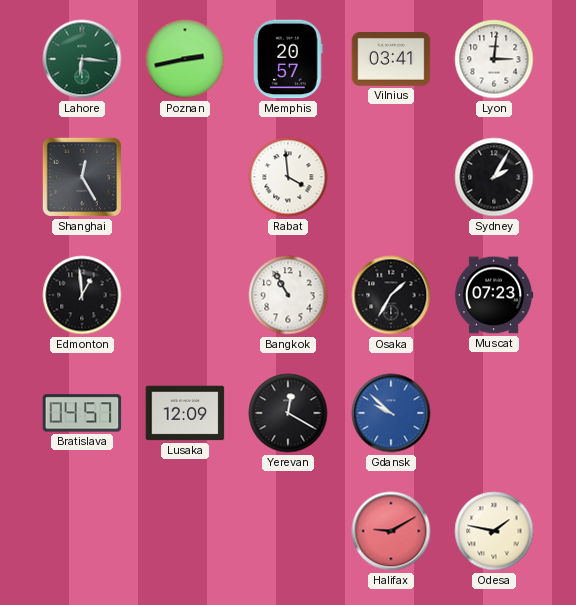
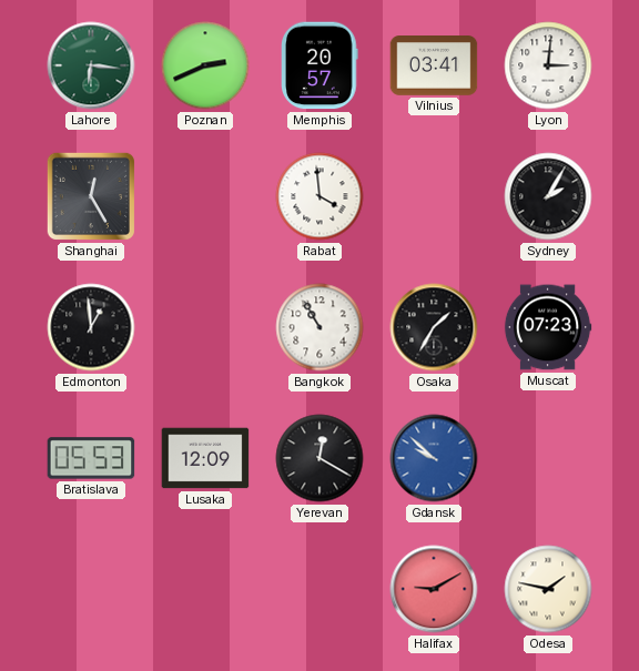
Poznan: 2:43 -> 2:41 (205, 65)
Bratislava: 04:57 -> 05:53 (91, 458)
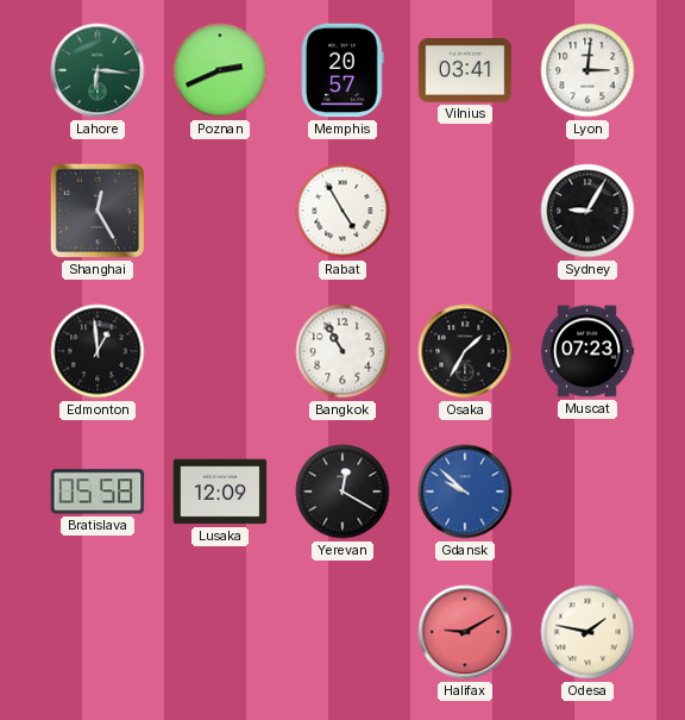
Rabat: 3:59 -> 4:55 (342, 211)
Sydney: 2:05 -> 9:05 (587, 211)
Bratislava: 05:53 -> 05:58 (98, 492)
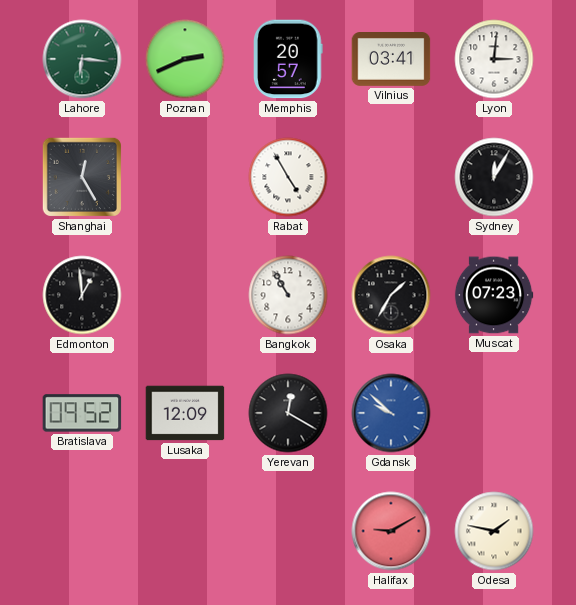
Sydney: 9:05 -> 12:05 (494, 177)
Bratislava: 05:58 -> 09:52 (82, 413)
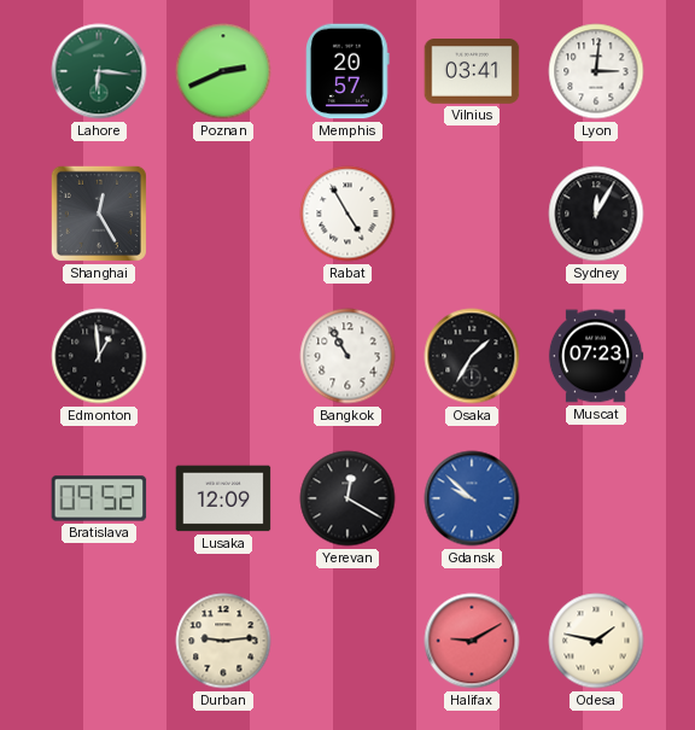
Durban: none -> 9:14 (223, 641)
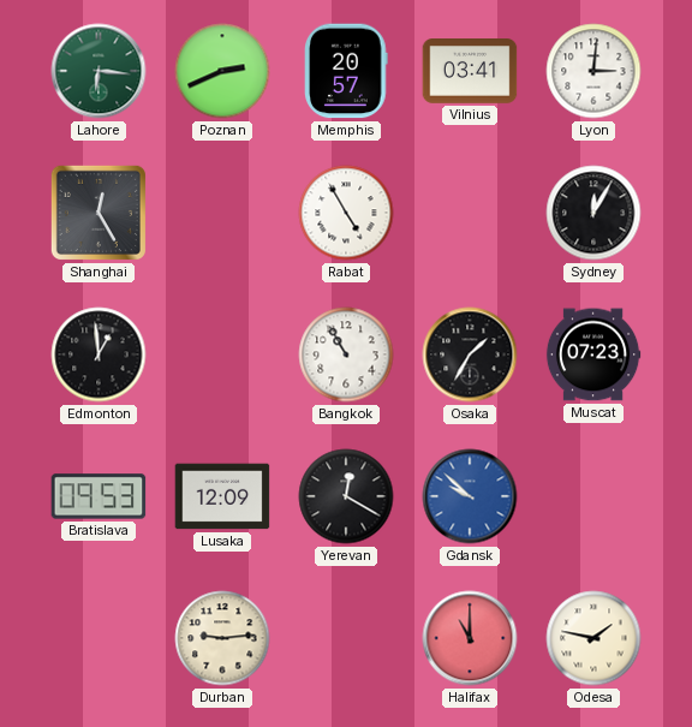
Bratislava: 09:52 -> 09:53 (99, 496)
Halifax: 9:10 -> 11:00 (470, 638)
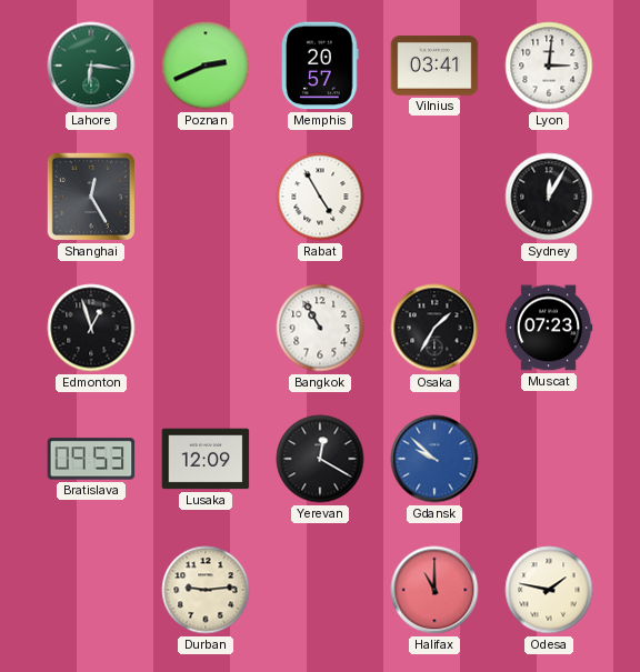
Edmonton: 12:59 -> 12:57 (91, 328)
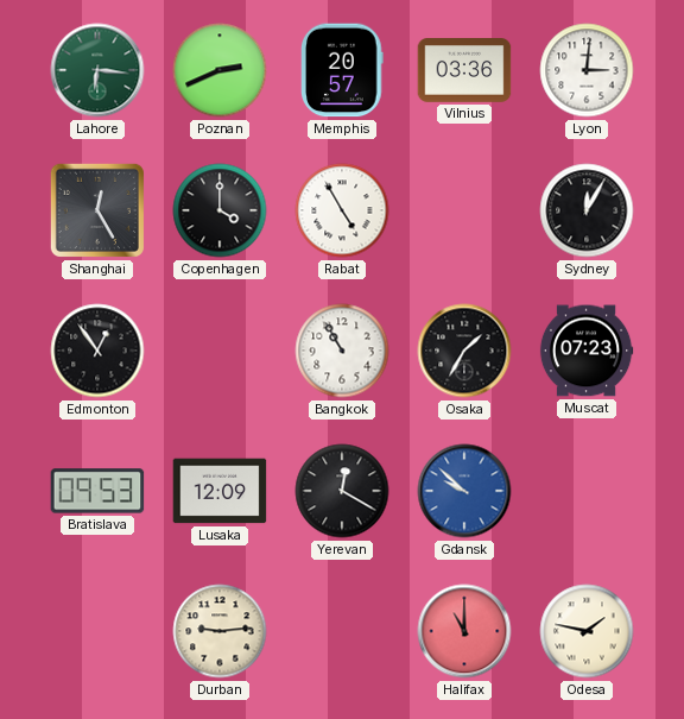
Vilnius: 03:41 -> 03:36 (464, 71)
Copenhagen: none -> 4:00 (220, 210)
Edmonton: 12:57 -> 12:54 (97, 351)
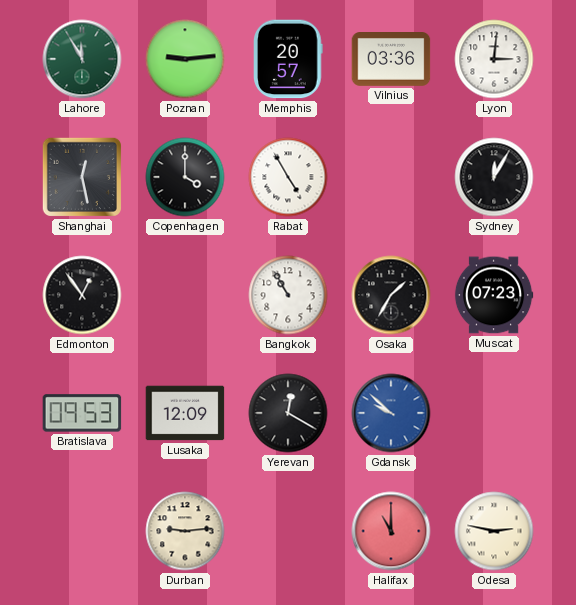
Lahore: 6:16 -> 11:55 (82, 59)
Poznan: 2:41 -> 9:14 (185, 59)
Shanghai: 12:25 -> 12:28 (82, 177)
Odesa: 1:47 -> 2:47 (494, 531)
